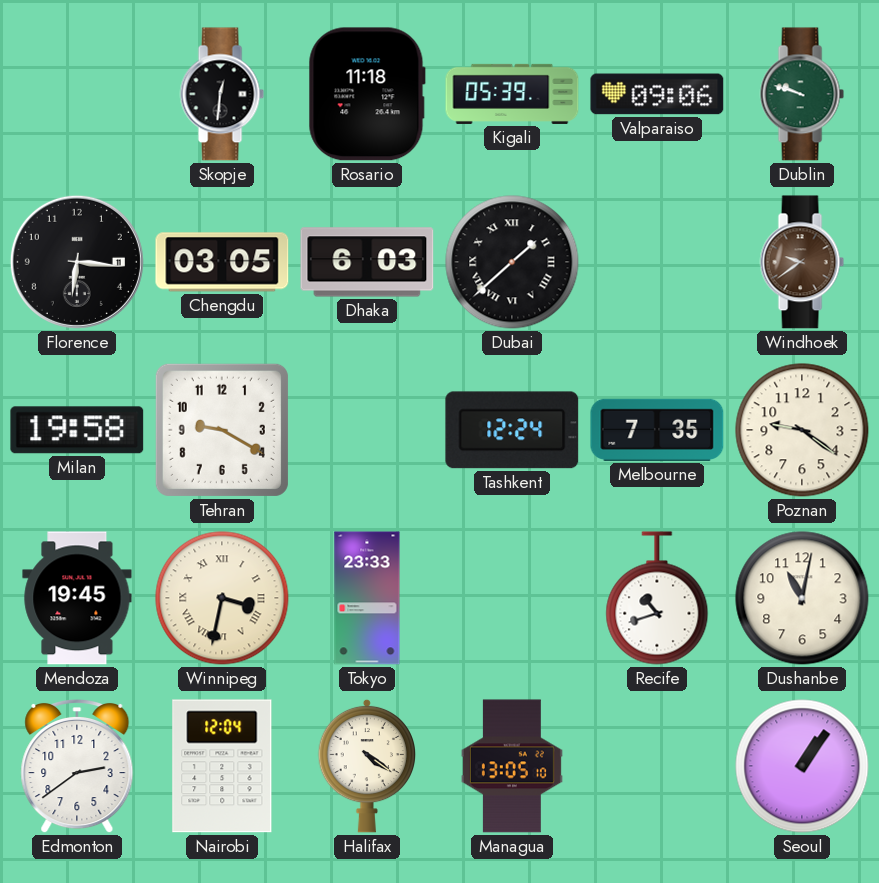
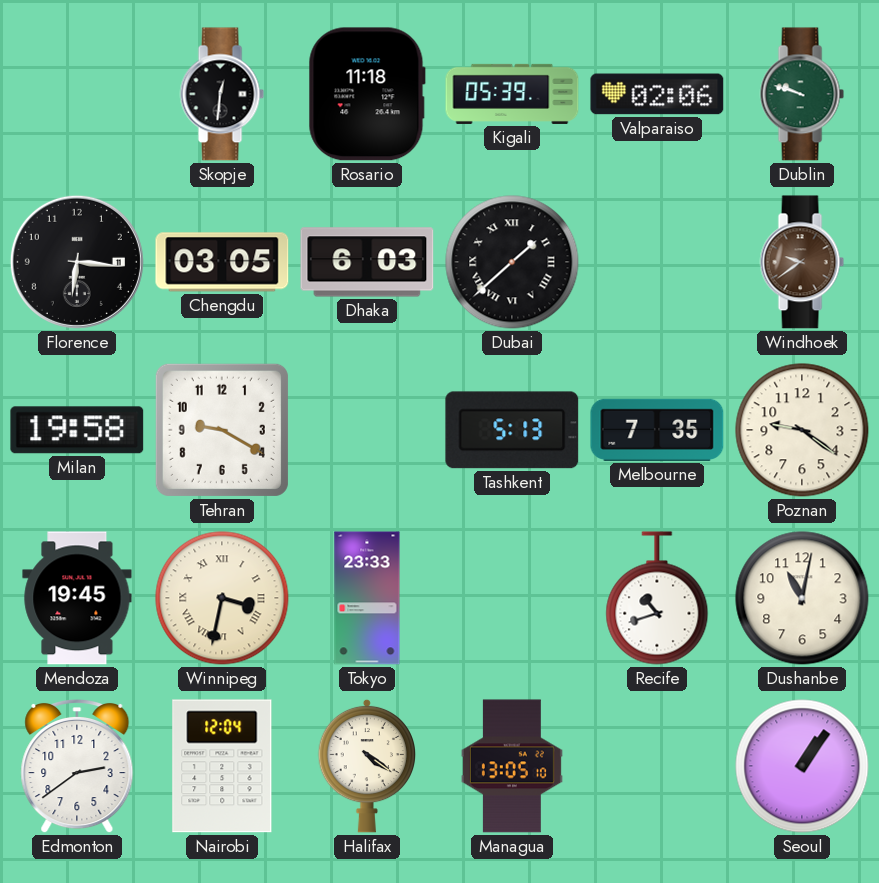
Valparaiso: 09:06 -> 02:06 (657, 94)
Tashkent: 12:24 -> 5:13 (512, 430)
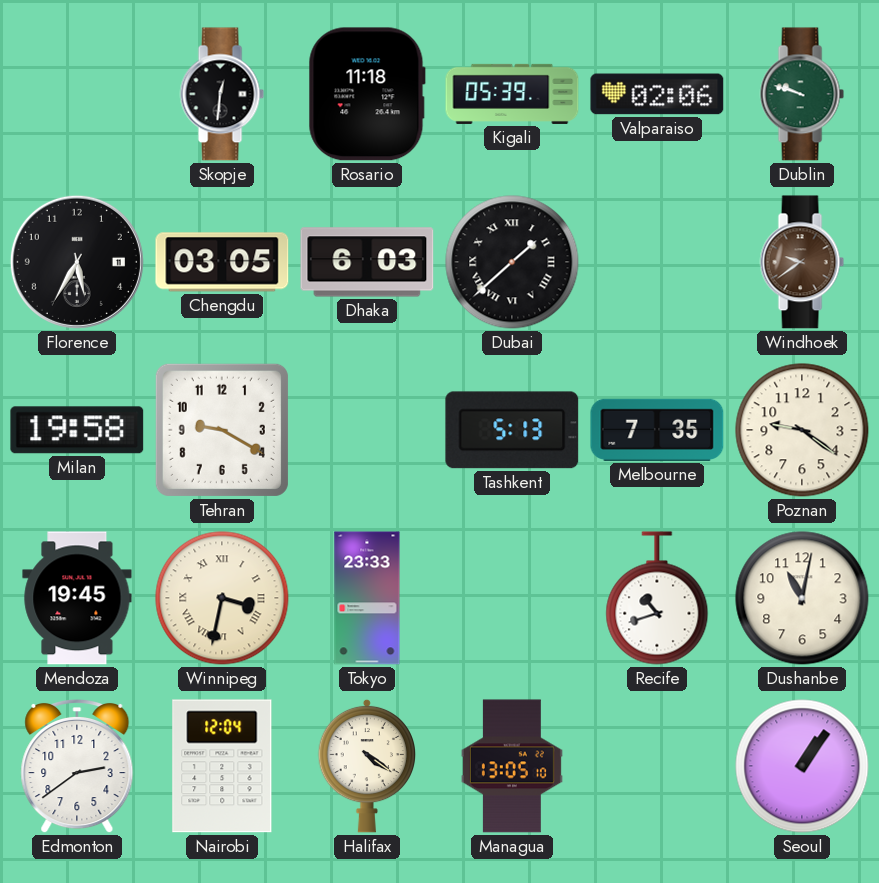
Florence: 6:16 -> 5:35 (77, 262)
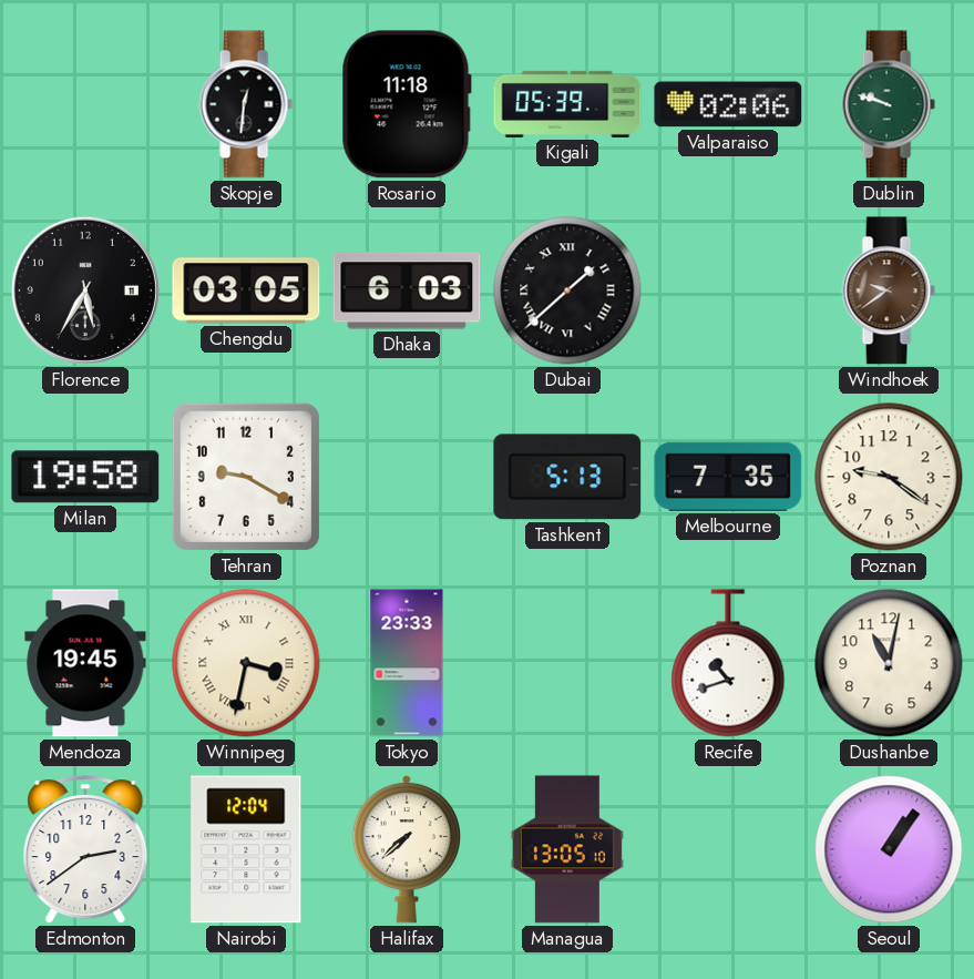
Halifax: 4:21 -> 7:38 (406, 849)
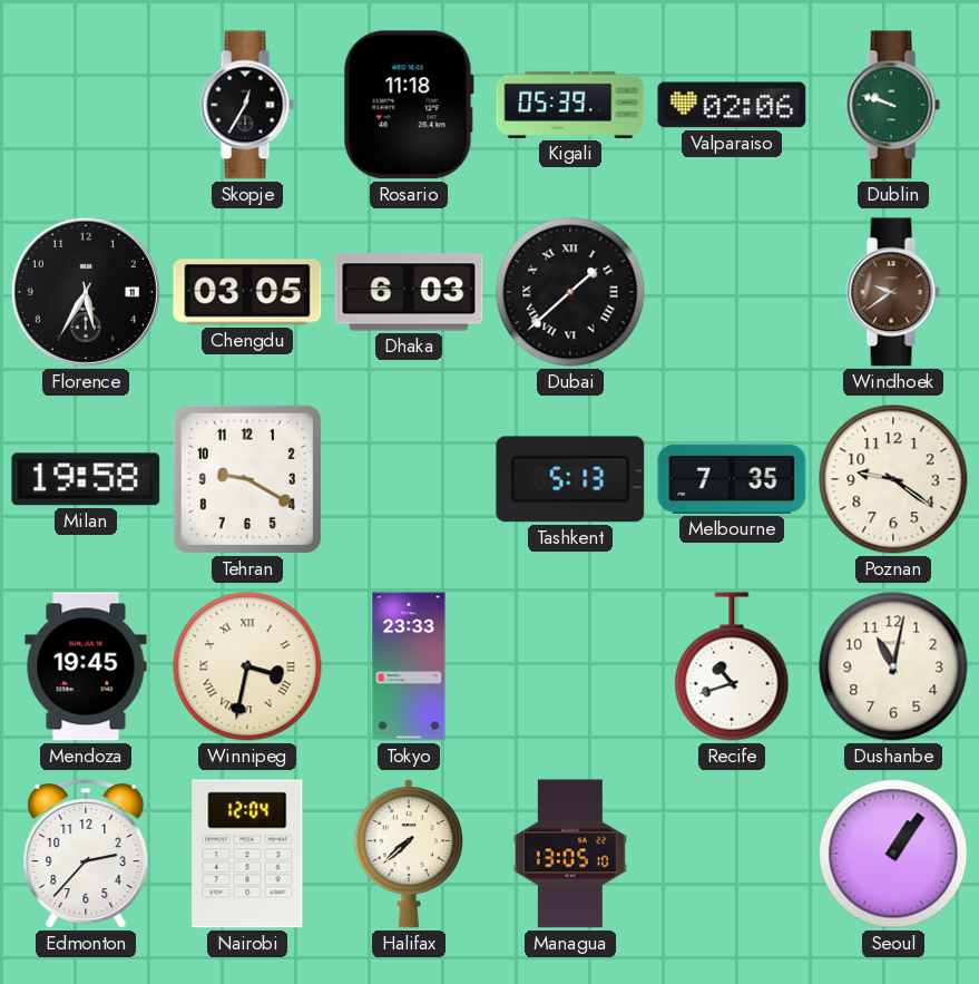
Skopje: 12:31 -> 12:35 (247, 105)
Edmonton: 2:39 -> 2:37 (86, 854)
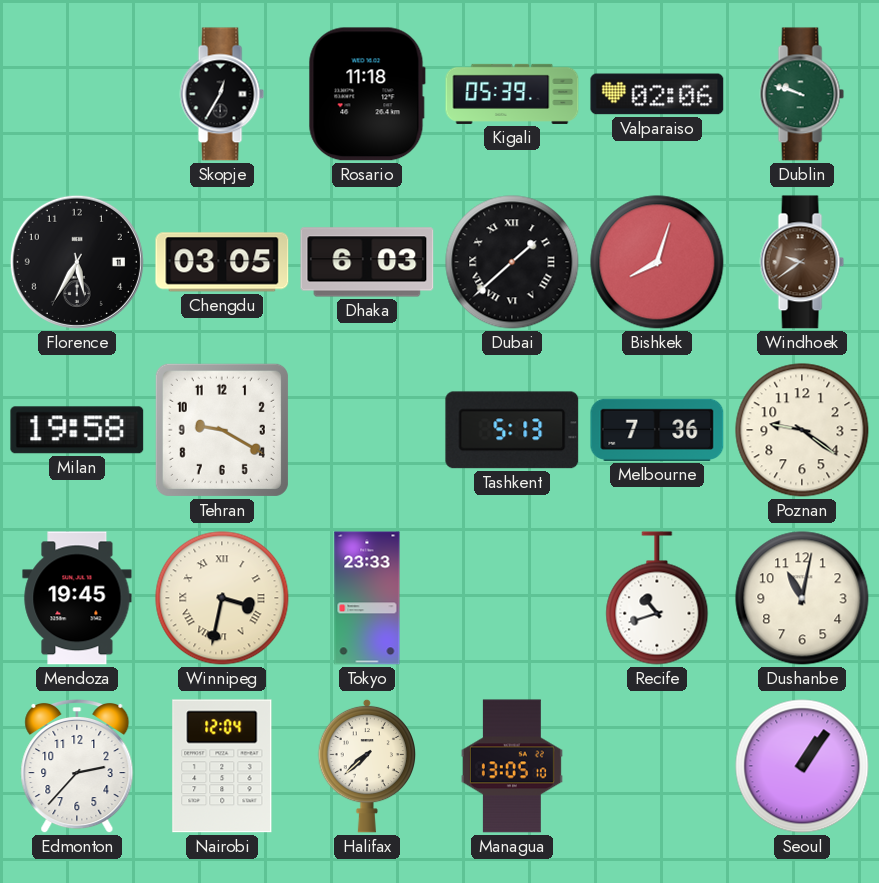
Bishkek: none -> 8:03 (657, 262)
Melbourne: 7:35 -> 7:36 (657, 430)
